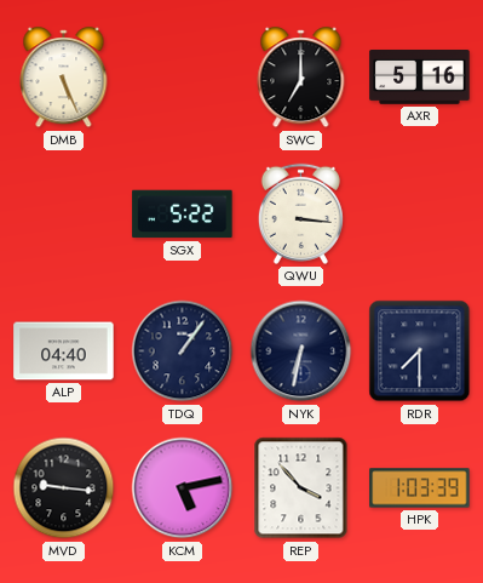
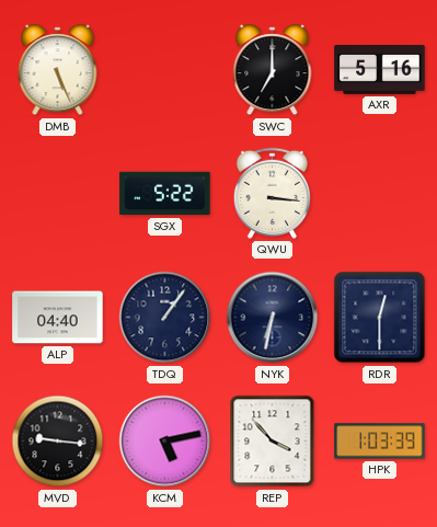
RDR: 7:30 -> 12:30 (380, 318)
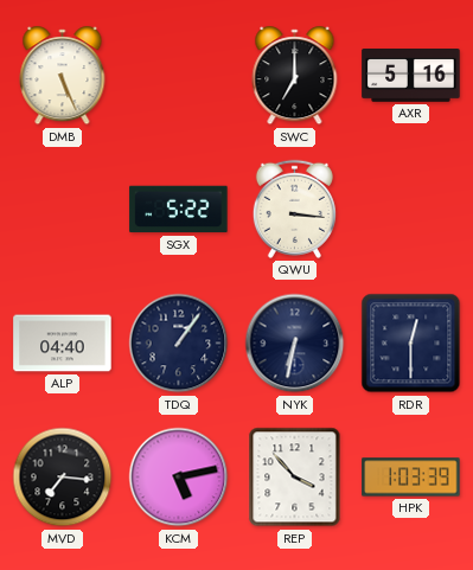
MVD: 9:16 -> 7:16 (63, 478)
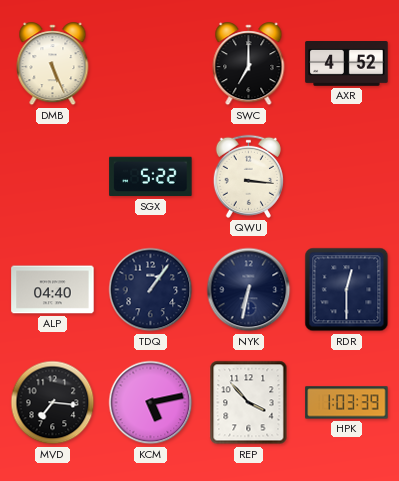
AXR: 5:16 -> 4:52 (347, 64)
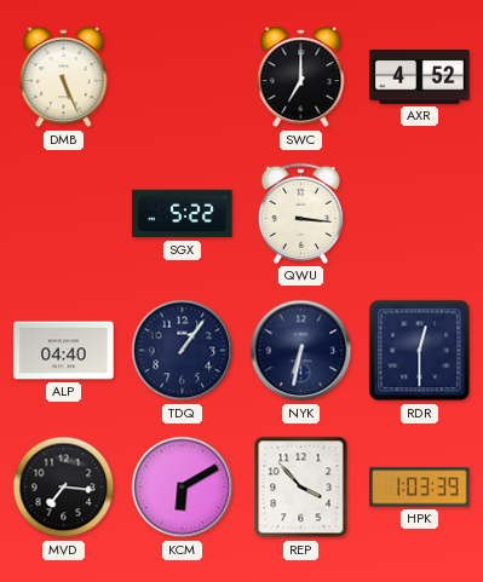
KCM: 5:13 -> 6:10 (183, 488)
